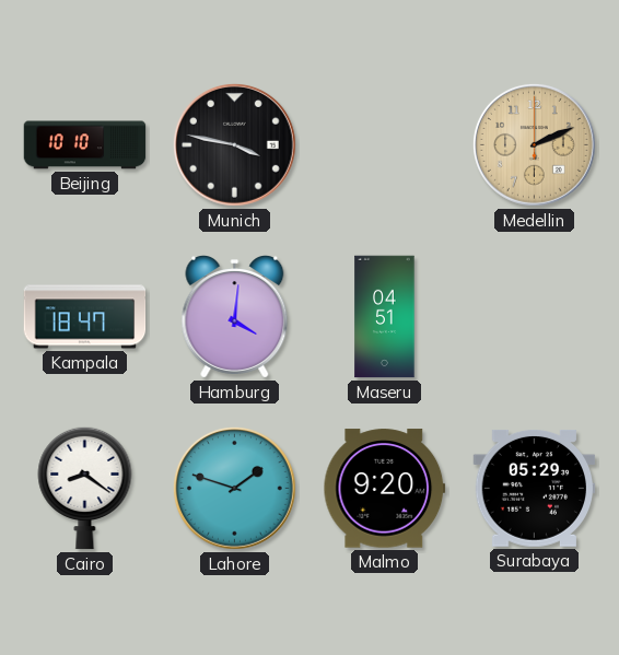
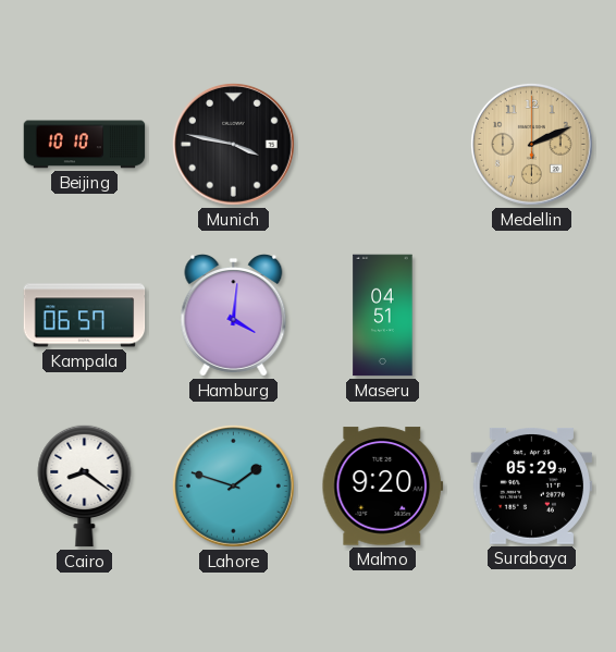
Kampala: 18:47 -> 06:57 (85, 316)
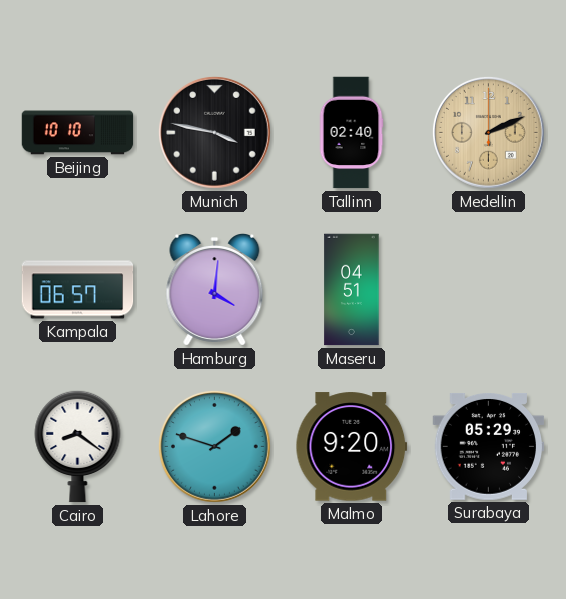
Tallinn: none -> 02:40 (351, 133)
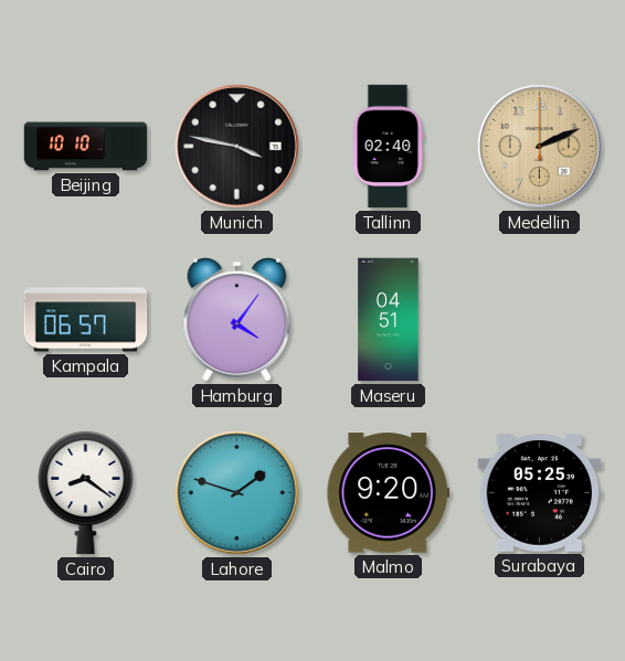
Hamburg: 4:01 -> 4:06 (237, 320)
Surabaya: 05:29 -> 05:25 (540, 492)
